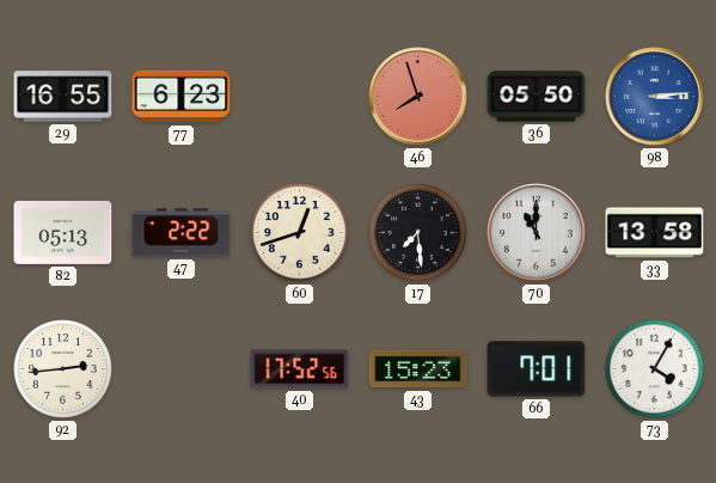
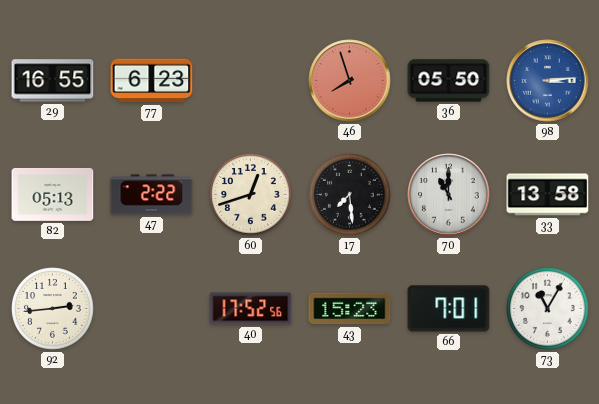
73: 4:05 -> 11:05 (548, 309)
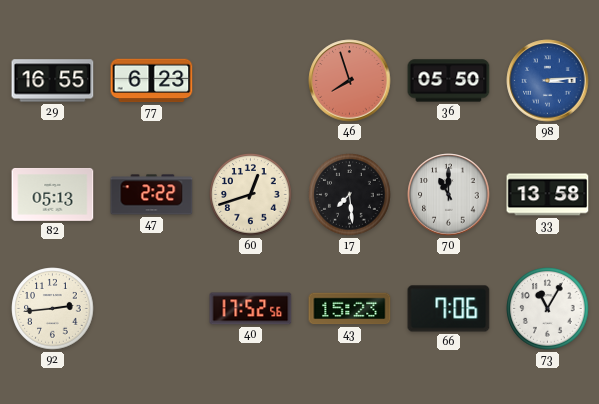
66: 7:01 -> 7:06 (449, 309)
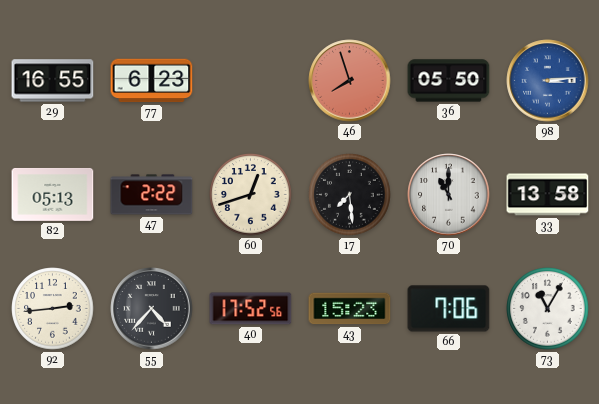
55: none -> 4:37 (152, 309)
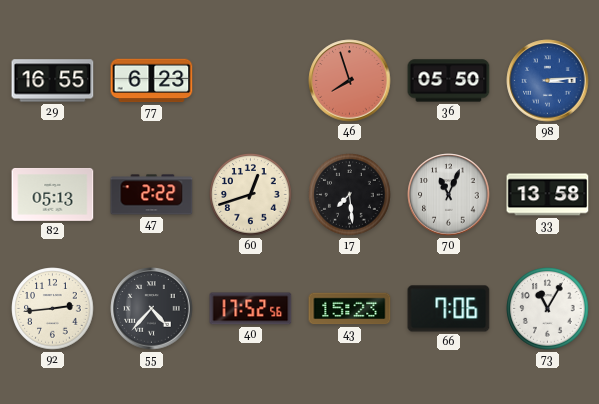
70: 11:00 -> 11:04 (449, 195)
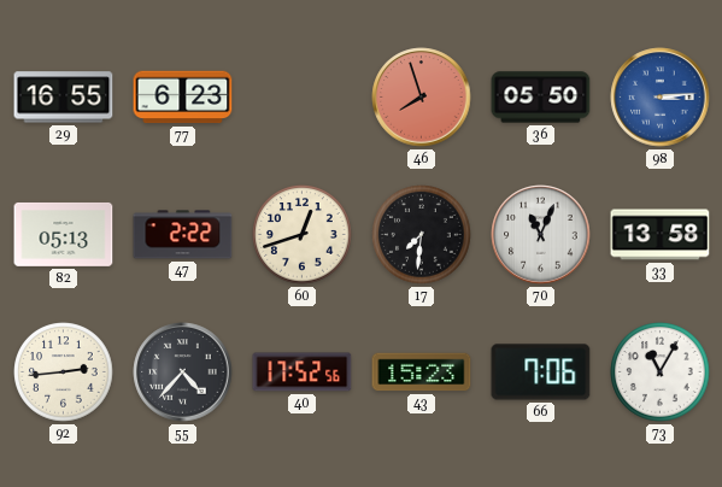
17: 7:29 -> 7:31 (422, 235)
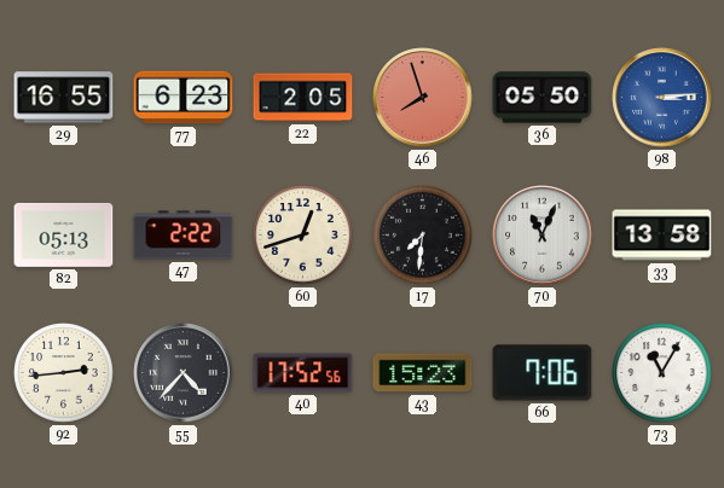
22: none -> 2:05 (303, 98)
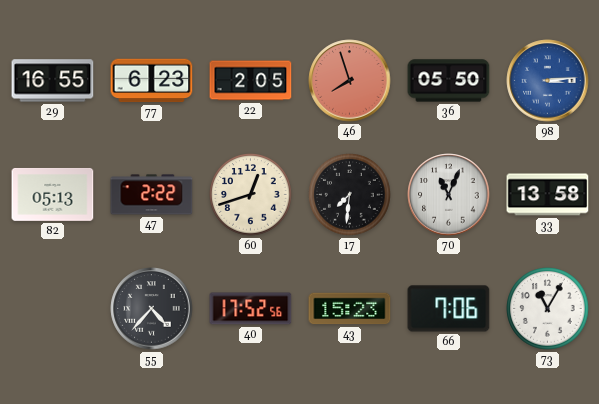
92: 2:44 -> none (64, 373)
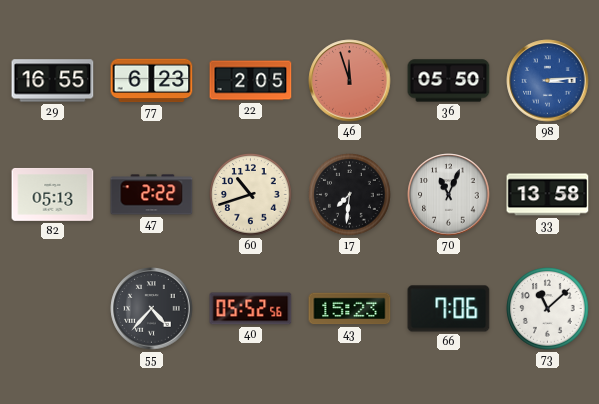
46: 7:57 -> 11:57 (350, 81)
60: 12:42 -> 10:42 (251, 195)
40: 17:52 -> 05:52 (251, 309)
73: 11:05 -> 11:08 (548, 309)
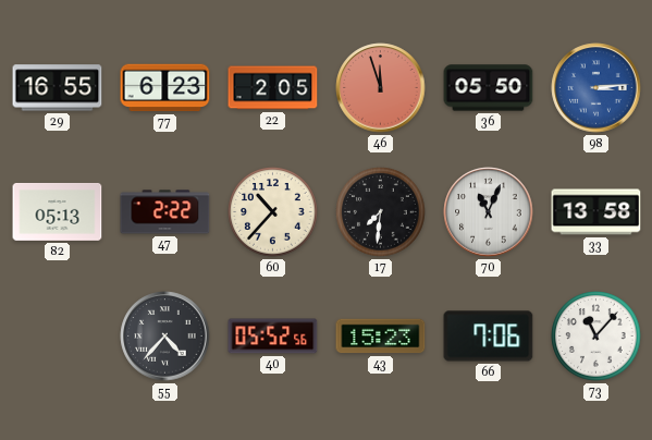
60: 10:42 -> 10:37 (273, 212)
73: 11:08 -> 11:07 (596, 337)
